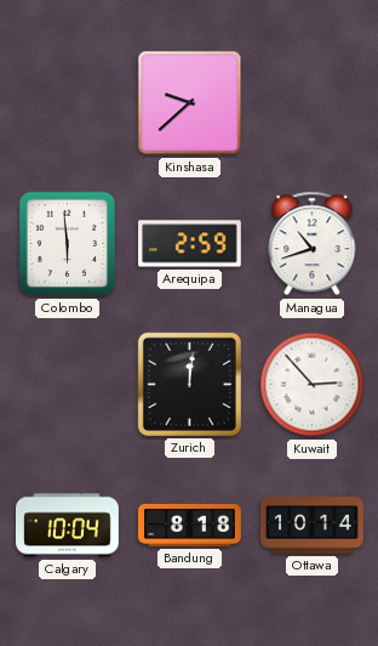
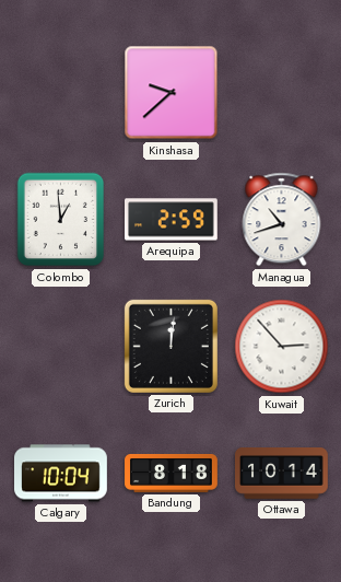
Colombo: 5:59 -> 12:59 (61, 220)
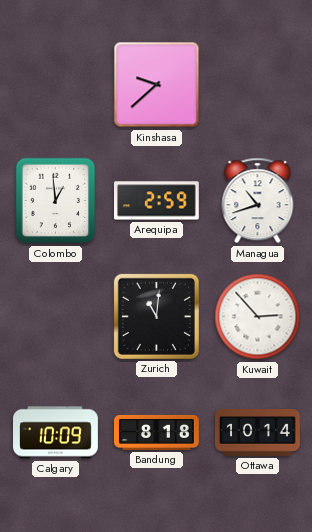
Zurich: 12:01 -> 11:01 (156, 316)
Calgary: 10:04 -> 10:09 (56, 433)
